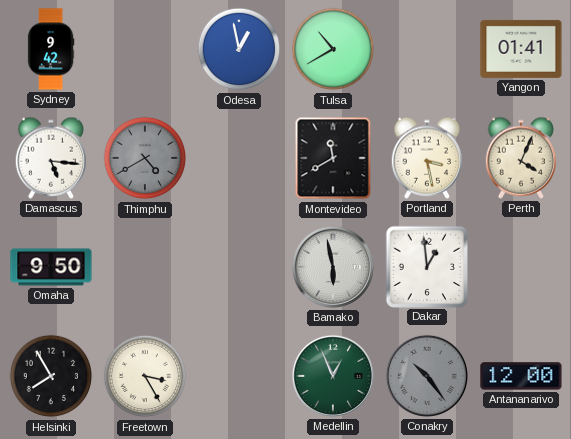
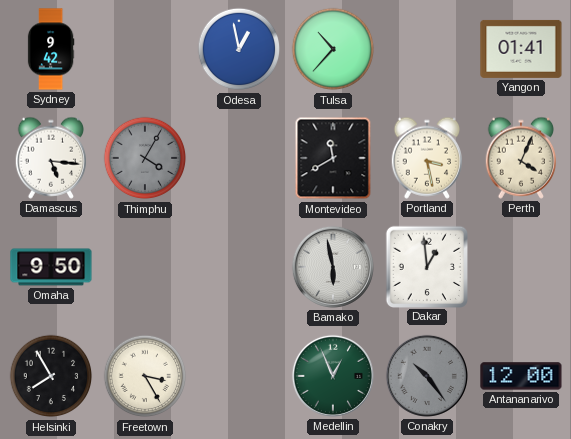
Tulsa: 10:40 -> 10:37 (333, 49)
Thimphu: 4:40 -> 4:05 (145, 158)
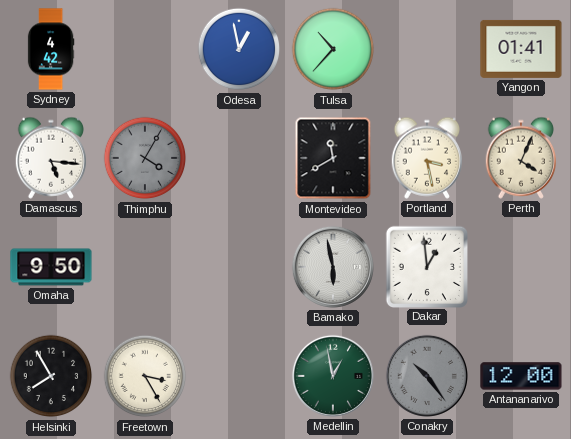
Sydney: 9:42 -> 4:42 (51, 49)
Medellin: 12:56 -> 12:58 (333, 376)
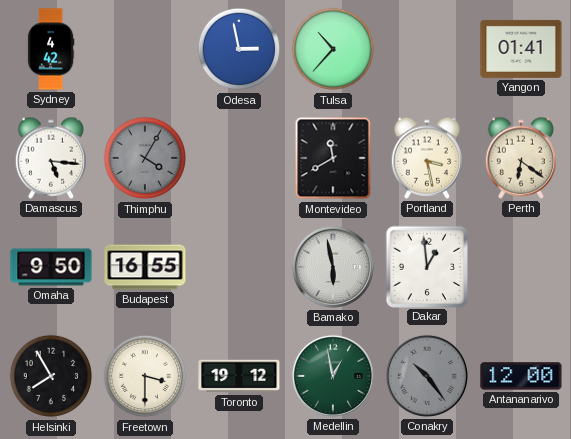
Odesa: 12:58 -> 2:58 (239, 49)
Perth: 4:04 -> 6:21 (520, 158)
Budapest: none -> 16:55 (145, 267)
Freetown: 3:25 -> 3:30 (145, 376)
Toronto: none -> 19:12 (239, 376)
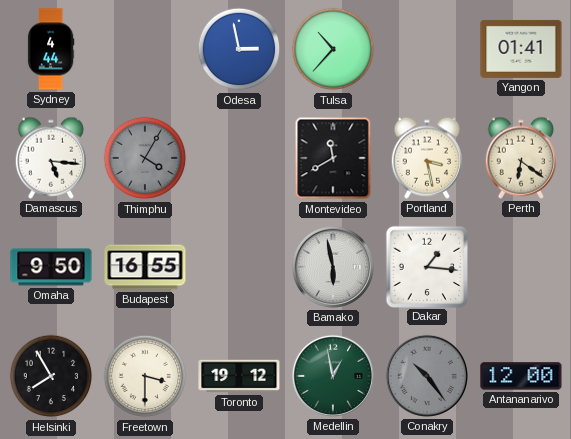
Sydney: 4:42 -> 4:44 (51, 49)
Dakar: 12:59 -> 1:16 (426, 266)
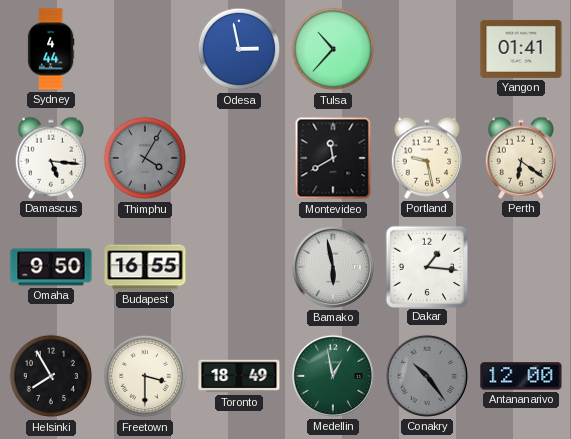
Portland: 3:28 -> 9:28 (426, 158)
Toronto: 19:12 -> 18:49 (239, 376)
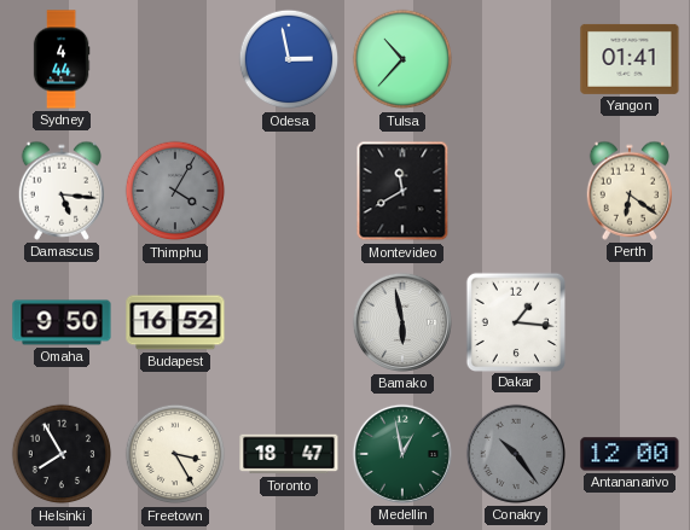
Portland: 9:28 -> none (426, 158)
Budapest: 16:55 -> 16:52 (175, 322)
Freetown: 3:30 -> 3:25 (175, 454)
Toronto: 18:49 -> 18:47 (289, 454)
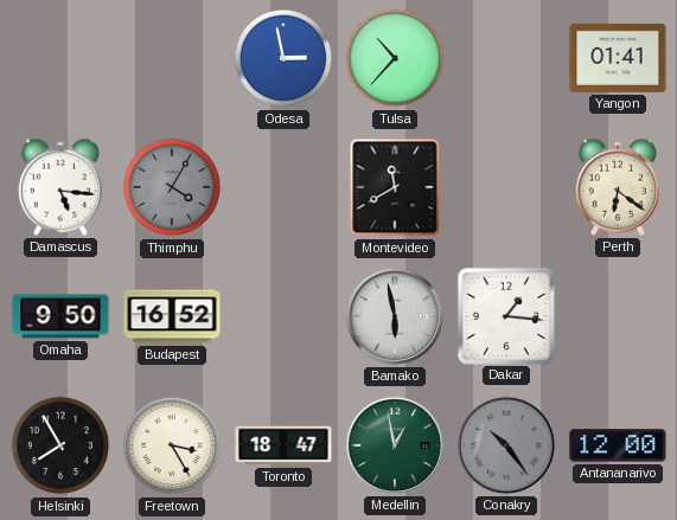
Sydney: 4:44 -> none (62, 59)
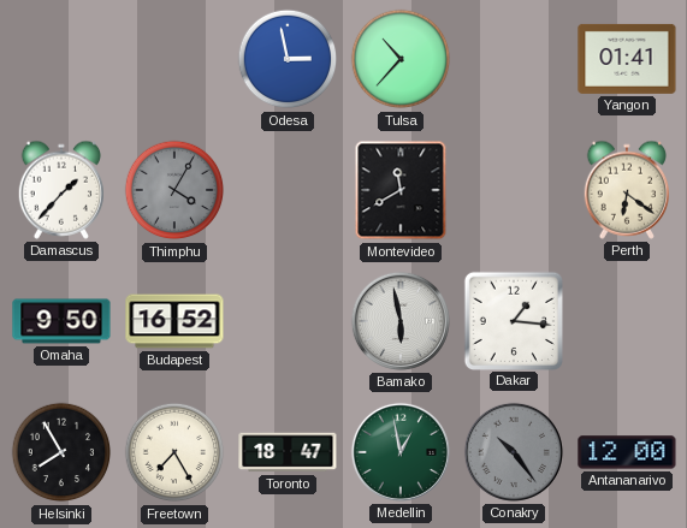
Damascus: 5:16 -> 1:37 (60, 190)
Freetown: 3:25 -> 7:25 (174, 452)
